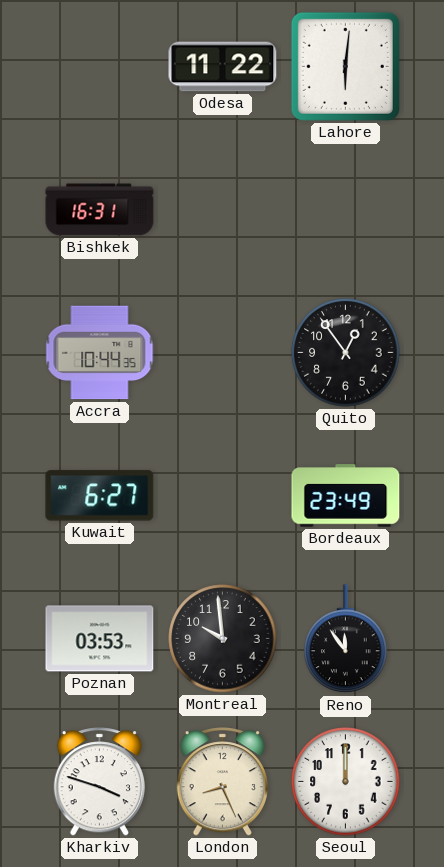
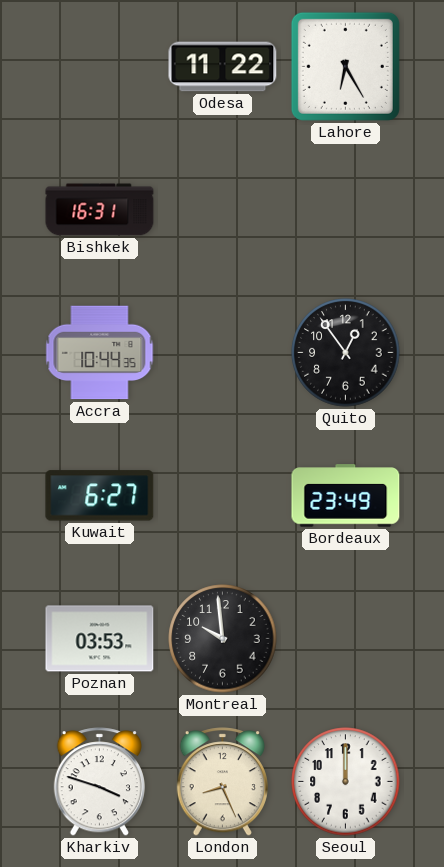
Lahore: 6:01 -> 6:25 (345, 66)
Reno: 11:54 -> none (346, 639)
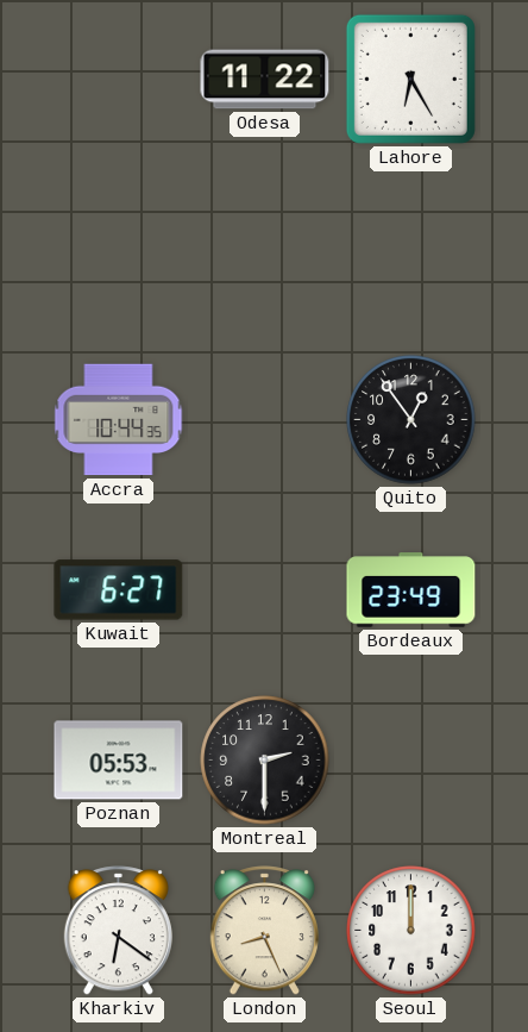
Bishkek: 16:31 -> none (100, 210)
Poznan: 03:53 -> 05:53 (119, 761)
Montreal: 9:59 -> 2:30 (265, 761)
Kharkiv: 3:48 -> 6:21 (118, 931)
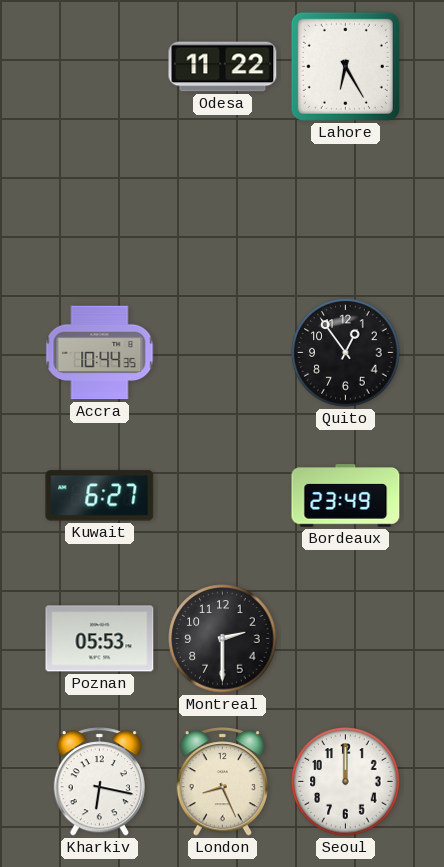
Kharkiv: 6:21 -> 6:17 (99, 782)
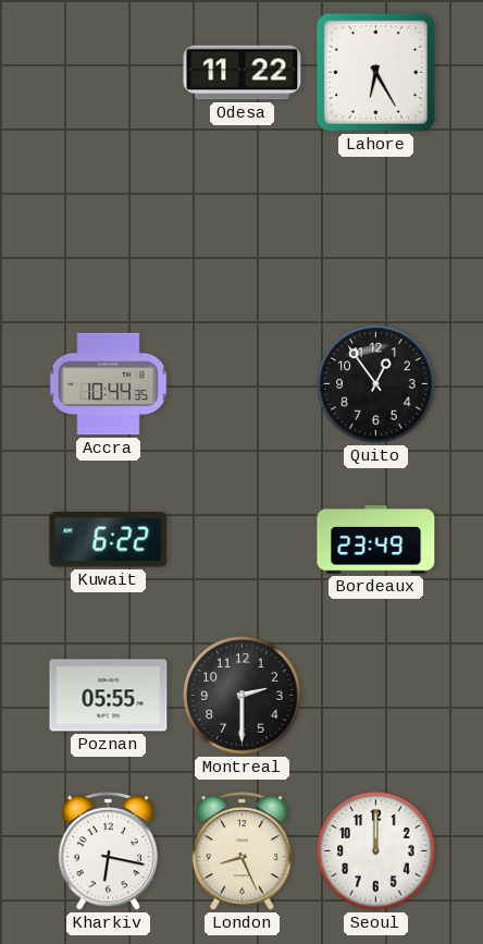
Kuwait: 6:27 -> 6:22 (109, 540)
Poznan: 05:53 -> 05:55 (109, 696)
